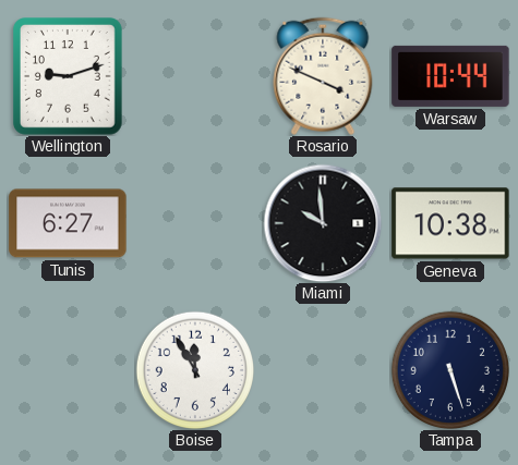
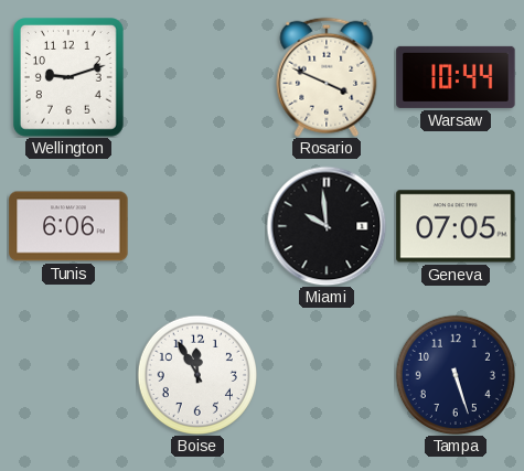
Tunis: 6:27 -> 6:06 (68, 226)
Geneva: 10:38 -> 07:05 (456, 226)
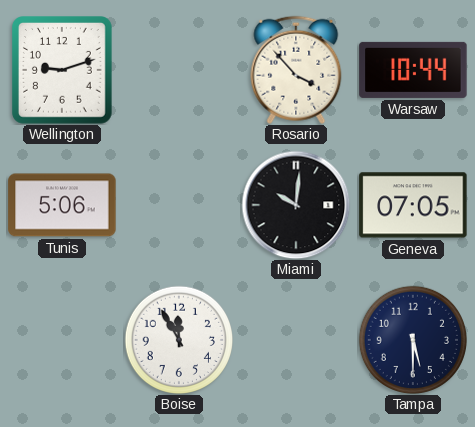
Rosario: 3:49 -> 3:53 (296, 70)
Tunis: 6:06 -> 5:06 (62, 205)
Miami: 9:59 -> 10:01 (296, 205)
Tampa: 5:27 -> 5:30 (412, 339)
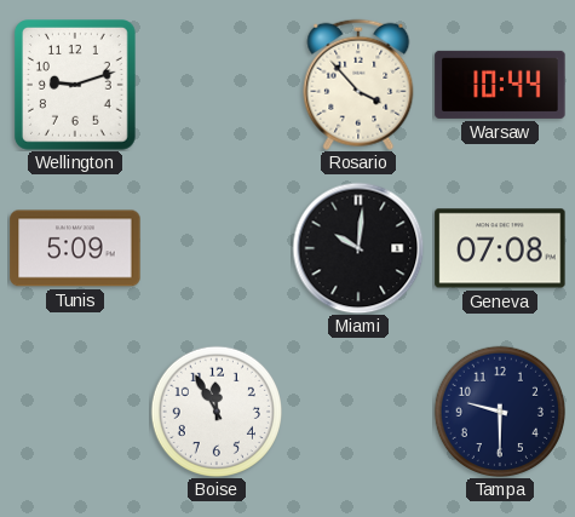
Tunis: 5:06 -> 5:09 (75, 248)
Geneva: 07:05 -> 07:08 (500, 248)
Tampa: 5:30 -> 9:30 (499, 410)
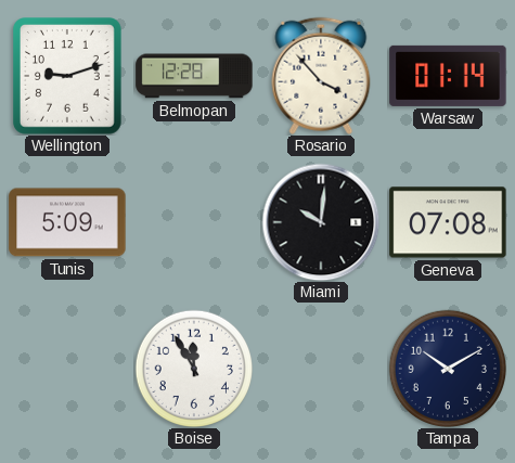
Belmopan: none -> 12:28 (194, 76)
Warsaw: 10:44 -> 01:14 (448, 76)
Tampa: 9:30 -> 10:10 (447, 368)
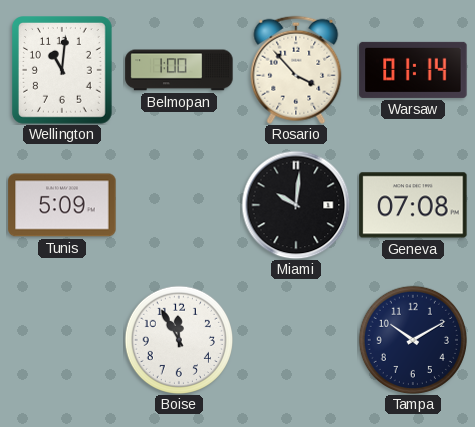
Wellington: 9:12 -> 11:01 (63, 71)
Belmopan: 12:28 -> 1:00 (179, 70)
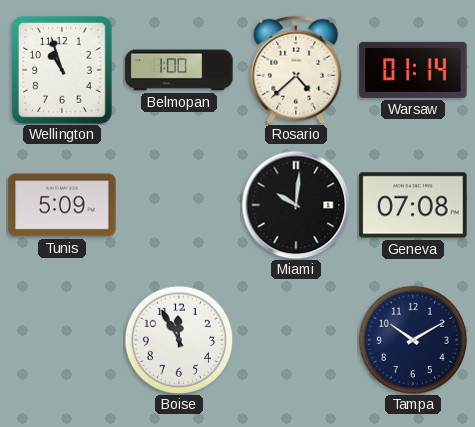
Wellington: 11:01 -> 10:57 (63, 71)
Rosario: 3:53 -> 4:38 (296, 70)
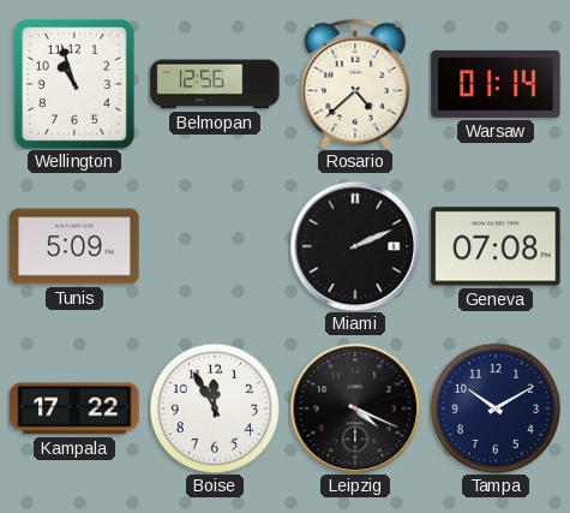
Belmopan: 1:00 -> 12:56 (215, 84)
Miami: 10:01 -> 2:11 (355, 246)
Kampala: none -> 17:22 (74, 408)
Leipzig: none -> 4:19 (355, 408)
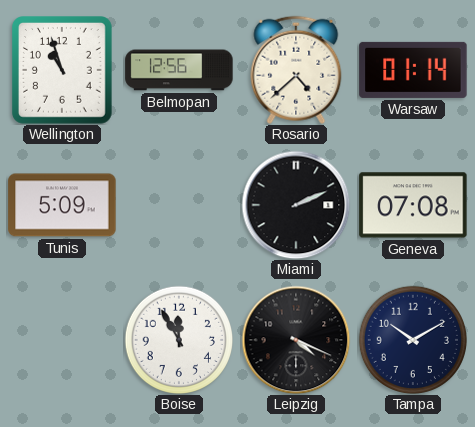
Kampala: 17:22 -> none (74, 408)
